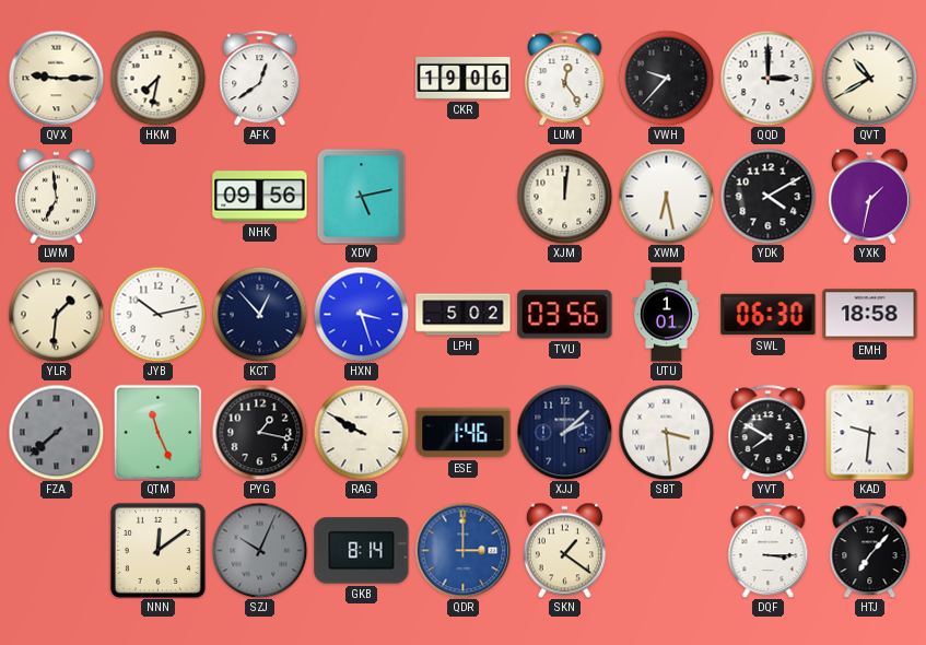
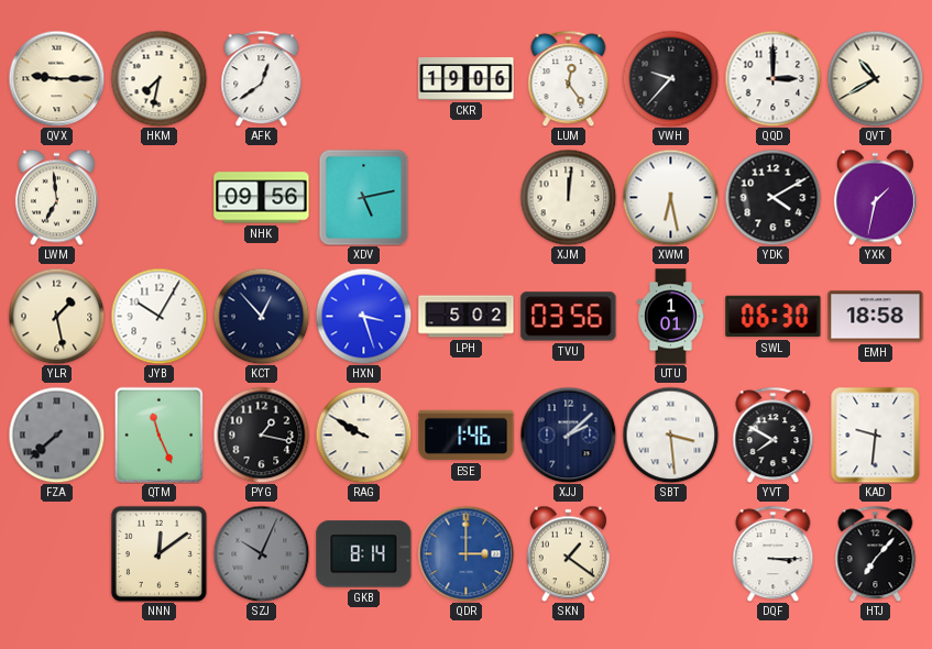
YLR: 1:31 -> 1:28 (56, 316)
JYB: 10:13 -> 10:05 (158, 316)
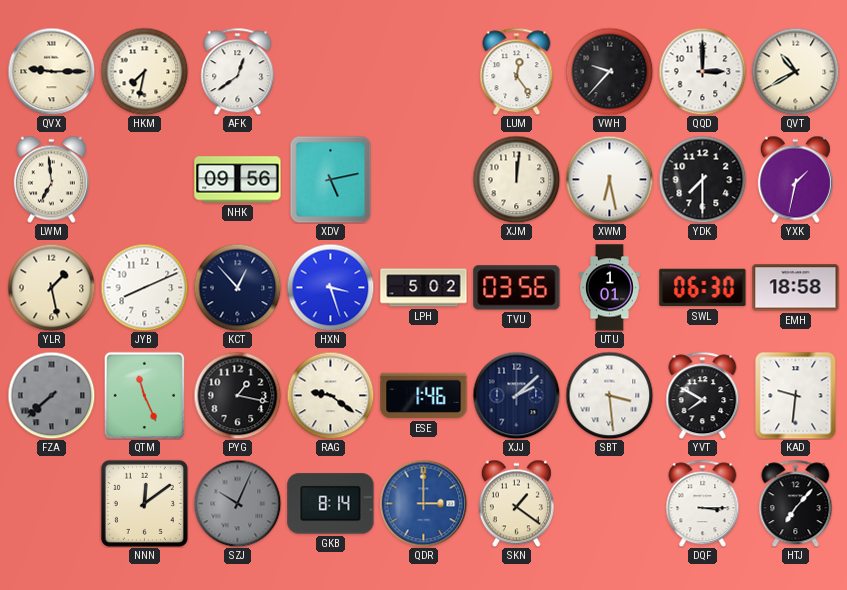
CKR: 19:06 -> none (467, 79)
YDK: 4:10 -> 7:30 (702, 179)
JYB: 10:05 -> 8:11 (144, 287)
RAG: 9:50 -> 9:21 (330, 395)
